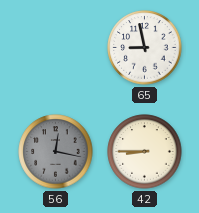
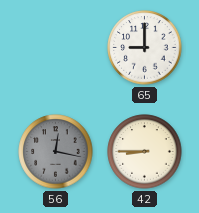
65: 8:58 -> 9:00 (145, 48)
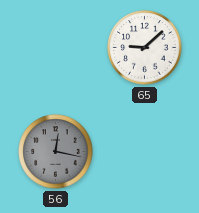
65: 9:00 -> 9:08 (145, 48)
42: 8:45 -> none (145, 152)
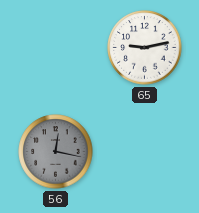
65: 9:08 -> 9:13 (145, 48)
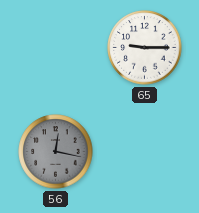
65: 9:13 -> 9:15 (145, 48)
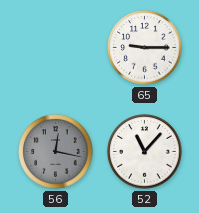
52: none -> 11:07 (145, 152)
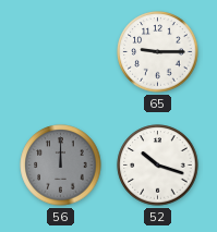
56: 12:17 -> 12:00 (61, 166)
52: 11:07 -> 10:18 (158, 166)
